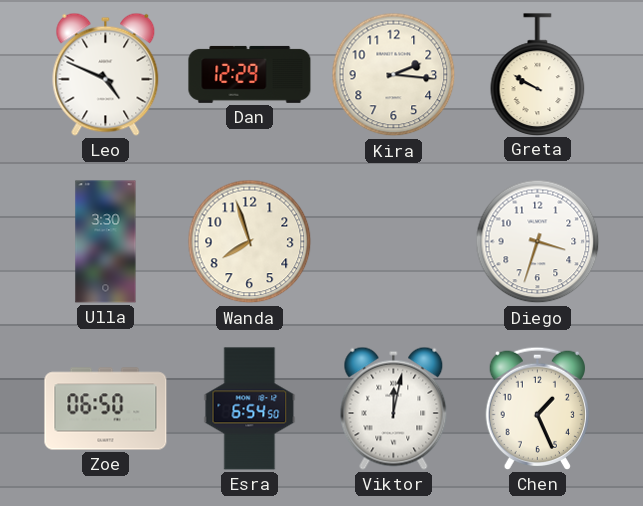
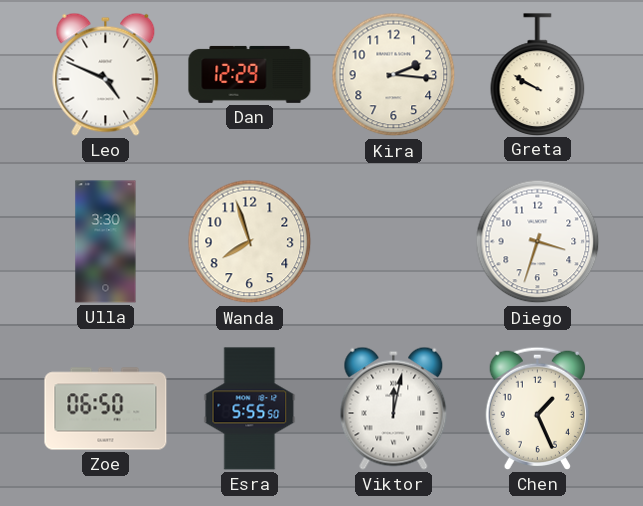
Esra: 6:54 -> 5:55 (250, 409)
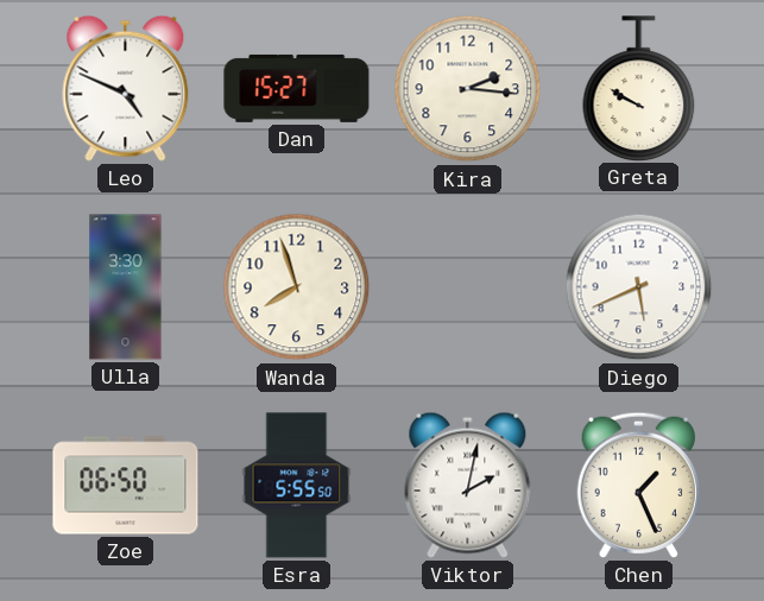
Dan: 12:29 -> 15:27 (297, 88)
Diego: 3:33 -> 5:41 (639, 287)
Viktor: 12:02 -> 2:02 (468, 485)
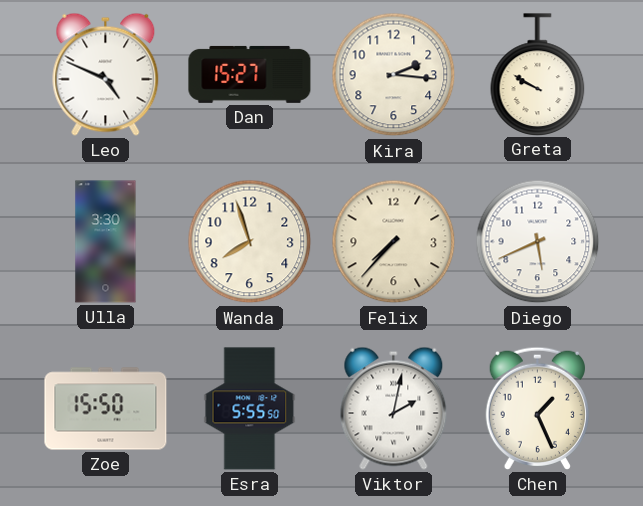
Felix: none -> 7:37 (394, 242)
Zoe: 06:50 -> 15:50 (106, 409)
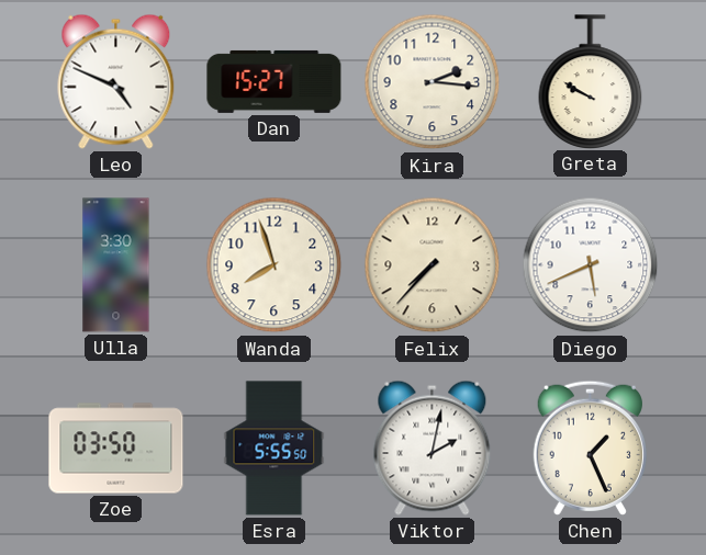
Zoe: 15:50 -> 03:50 (116, 449)
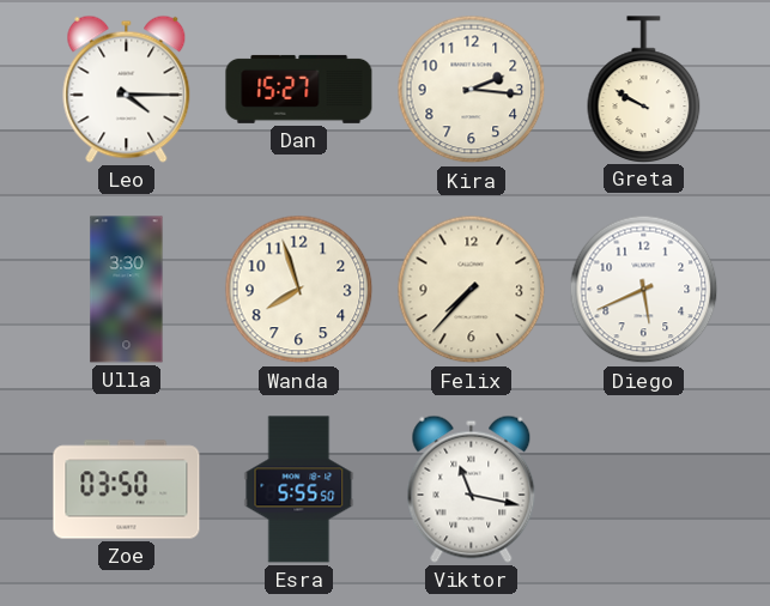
Leo: 4:49 -> 4:15 (127, 89)
Viktor: 2:02 -> 11:17 (472, 489)
Chen: 1:26 -> none (590, 448)
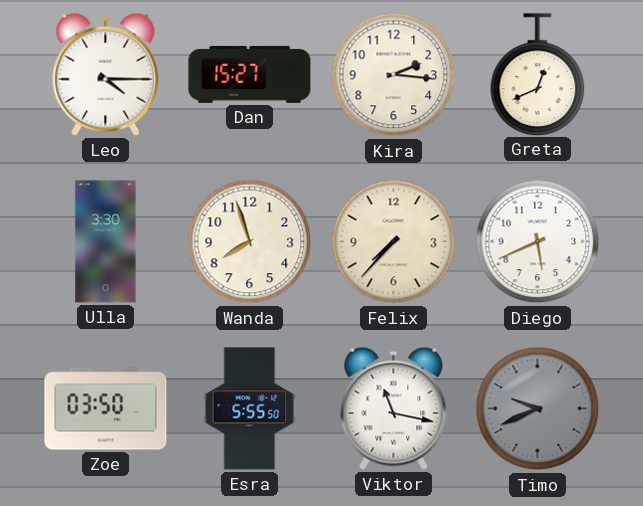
Greta: 9:50 -> 12:41 (538, 74)
Timo: none -> 9:41 (538, 409)
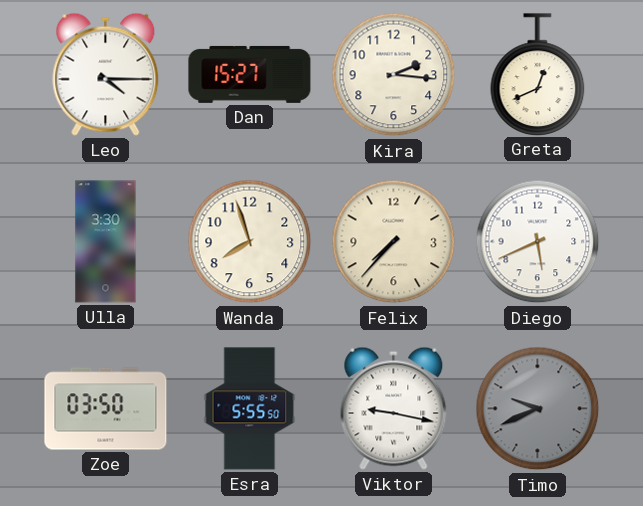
Viktor: 11:17 -> 9:17 (394, 408)
